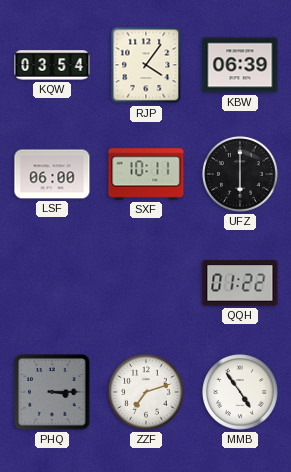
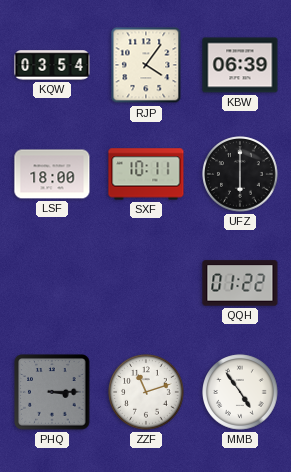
LSF: 06:00 -> 18:00 (52, 174)
ZZF: 7:12 -> 11:12 (146, 392)
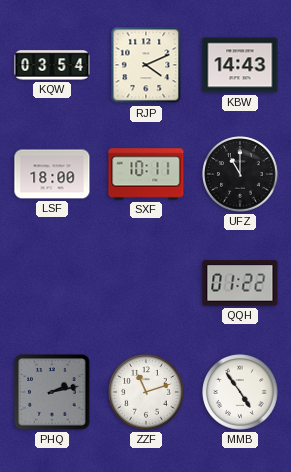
RJP: 4:06 -> 4:11 (146, 65)
KBW: 06:39 -> 14:43 (240, 65)
UFZ: 6:00 -> 11:00 (240, 174)
PHQ: 3:15 -> 2:13 (52, 392)
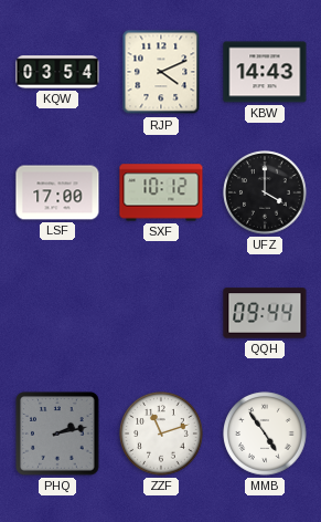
LSF: 18:00 -> 17:00 (57, 192)
SXF: 10:11 -> 10:12 (161, 192)
UFZ: 11:00 -> 4:00 (265, 192)
QQH: 01:22 -> 09:44 (265, 313)
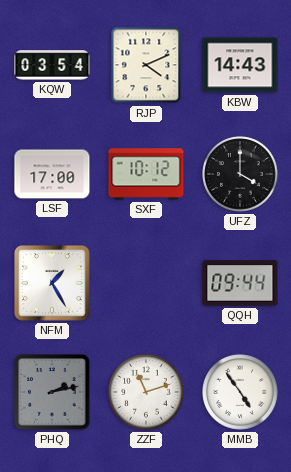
NFM: none -> 1:25 (53, 284)
